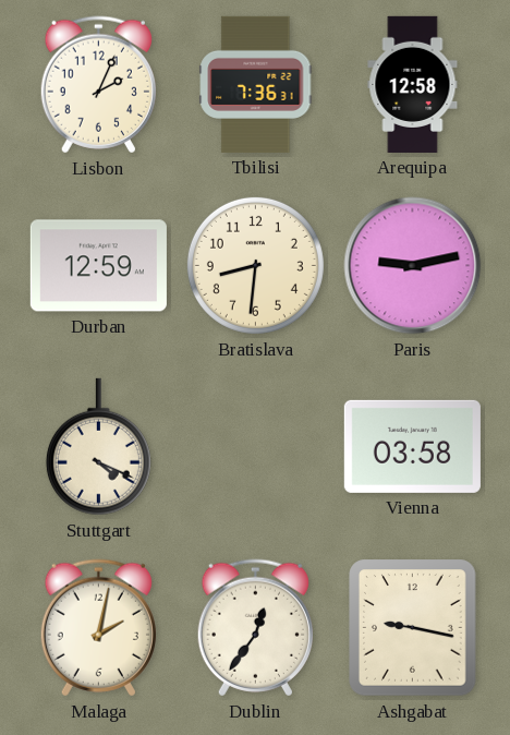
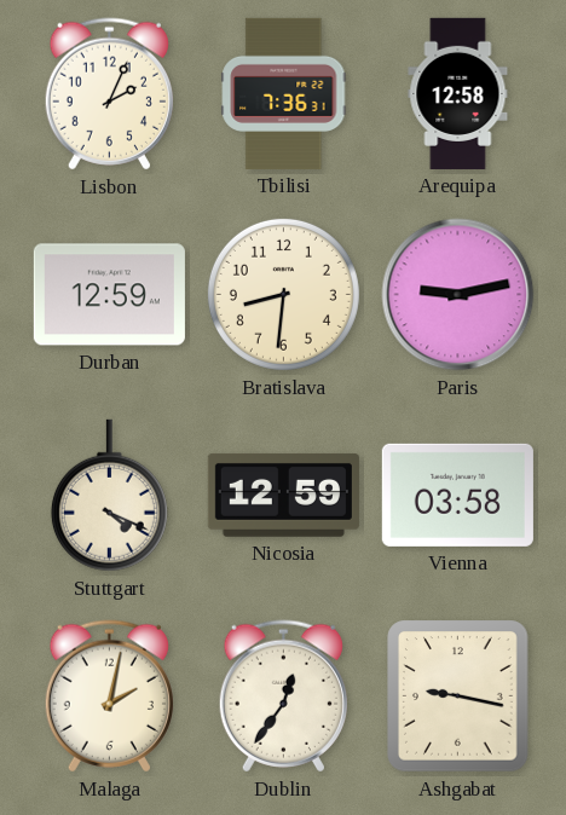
Nicosia: none -> 12:59 (283, 495)
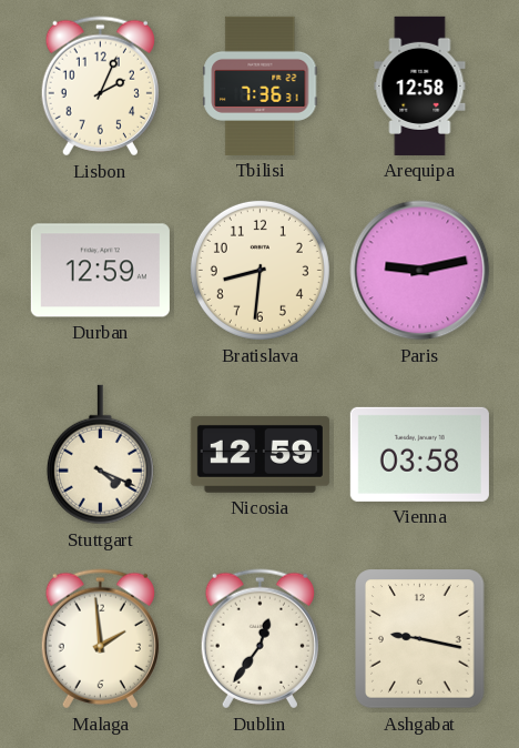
Malaga: 2:02 -> 1:59 (100, 639)
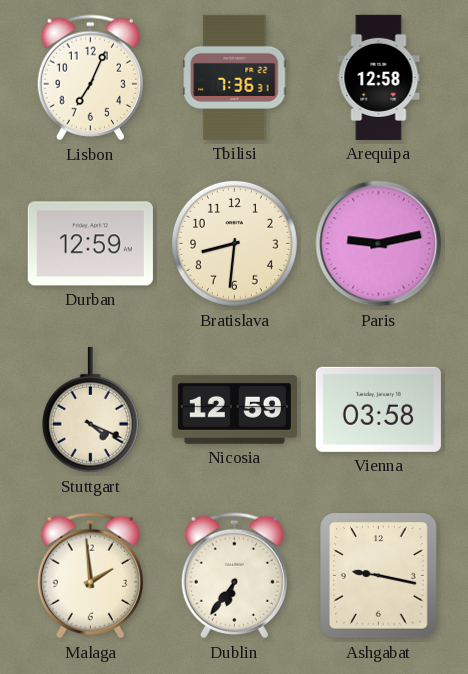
Lisbon: 2:04 -> 7:04 (90, 78)
Dublin: 12:36 -> 6:36 (234, 576)
